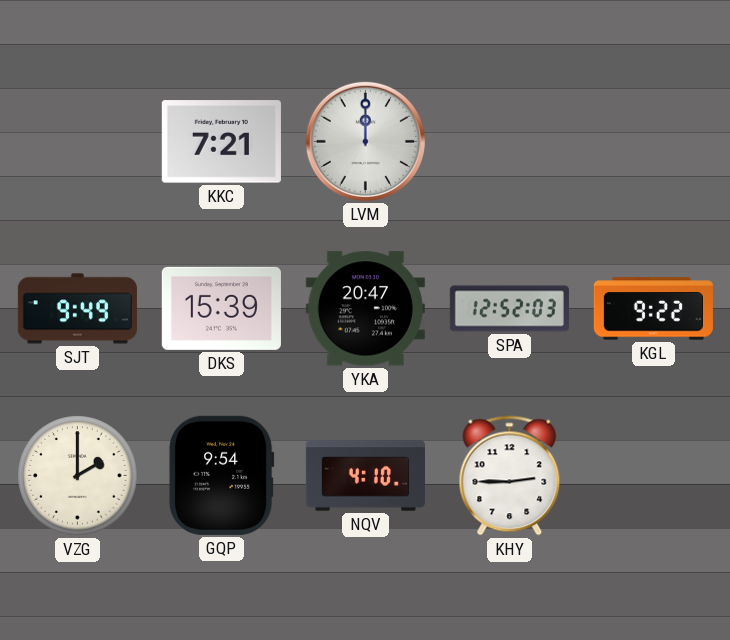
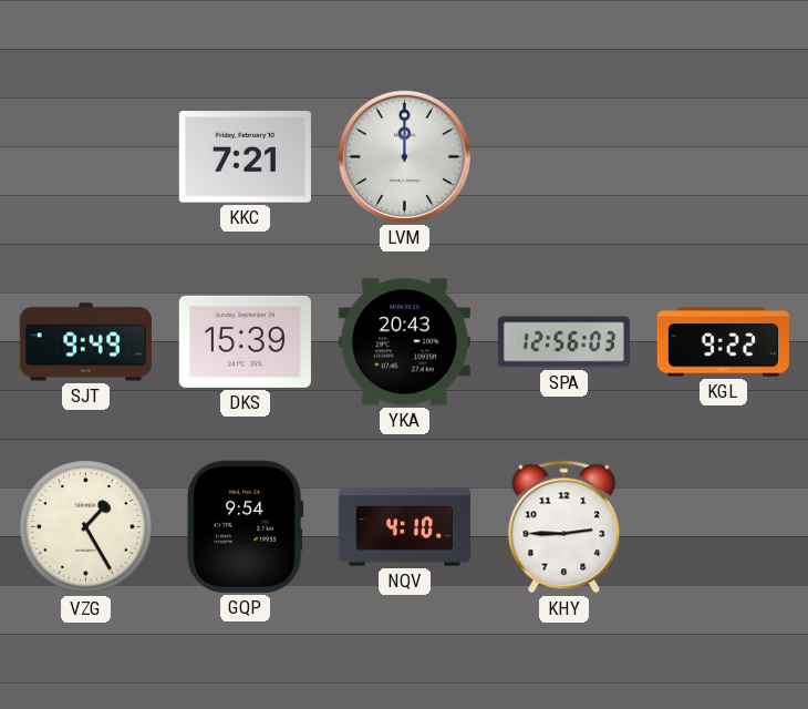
YKA: 20:47 -> 20:43 (404, 342)
SPA: 12:52 -> 12:56 (563, 342)
VZG: 2:00 -> 1:25 (86, 527)
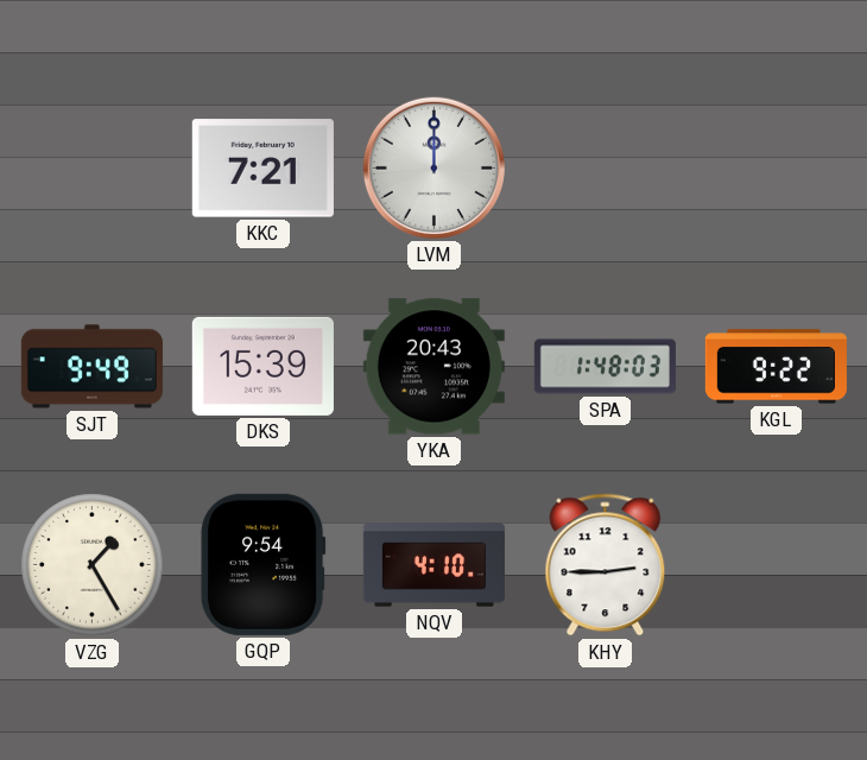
SPA: 12:56 -> 1:48 (605, 367)
